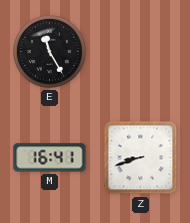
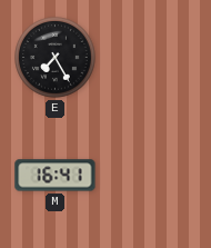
E: 11:25 -> 7:25 (56, 58)
Z: 8:42 -> none (141, 158)
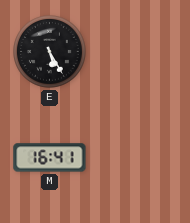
E: 7:25 -> 5:25 (50, 52)
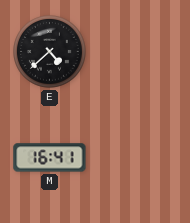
E: 5:25 -> 4:38 (50, 52)
